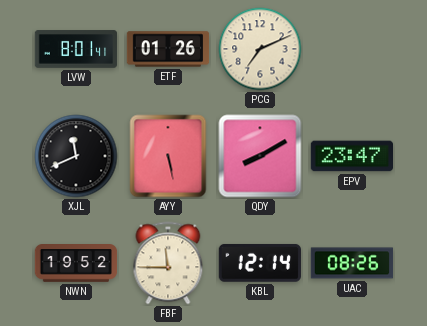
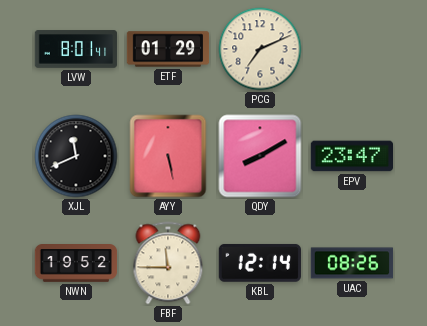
ETF: 01:26 -> 01:29 (168, 49)
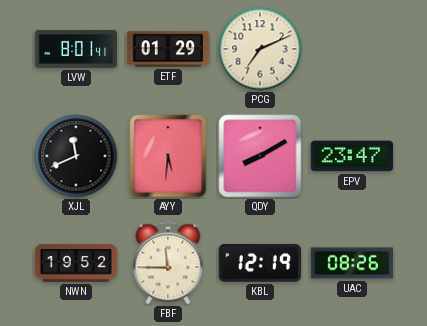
AYY: 5:28 -> 5:31 (168, 156)
KBL: 12:14 -> 12:19 (260, 263)
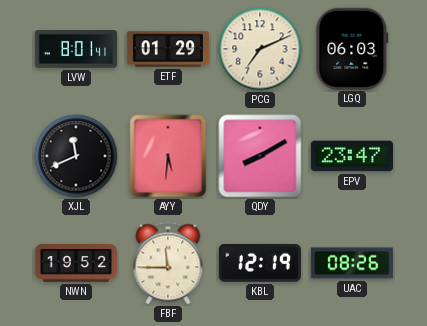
LGQ: none -> 06:03 (352, 48)
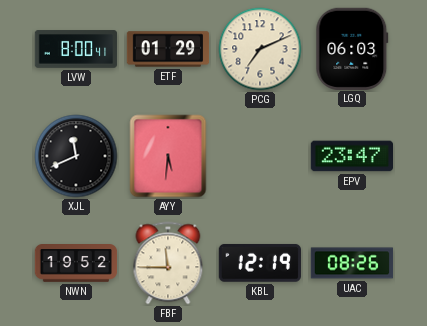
LVW: 8:01 -> 8:00 (76, 49)
QDY: 8:10 -> none (260, 156)
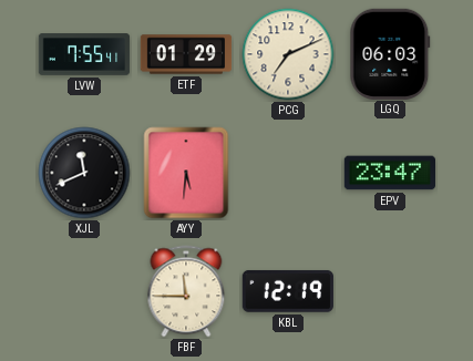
LVW: 8:00 -> 7:55 (84, 54)
NWN: 19:52 -> none (76, 264)
UAC: 08:26 -> none (352, 263)
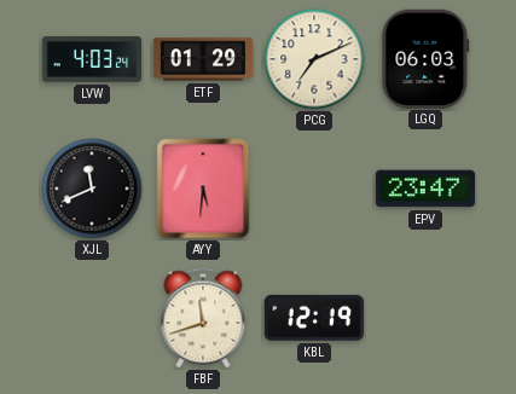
LVW: 7:55 -> 4:03 (92, 59)
FBF: 11:45 -> 11:42 (203, 318)
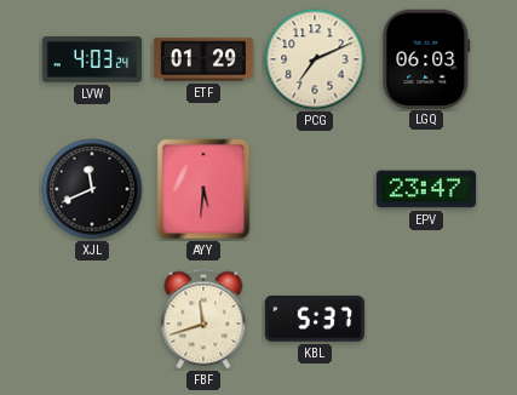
KBL: 12:19 -> 5:37 (315, 319)
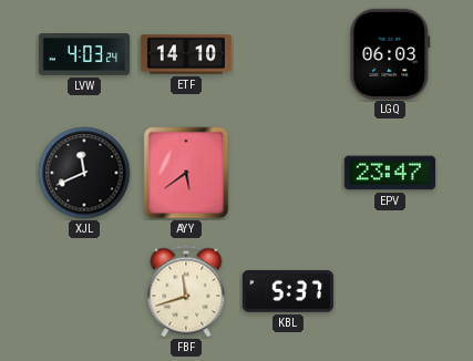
ETF: 01:29 -> 14:10 (186, 54)
PCG: 7:11 -> none (315, 59)
AYY: 5:31 -> 5:39 (186, 173)
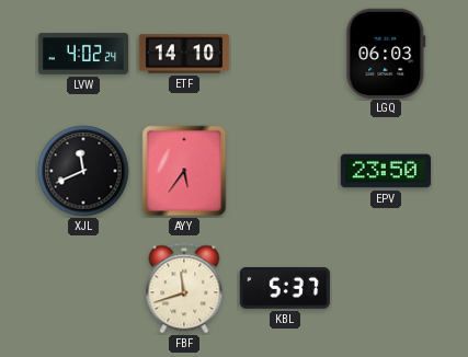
LVW: 4:03 -> 4:02 (83, 54)
AYY: 5:39 -> 5:36 (184, 171)
EPV: 23:47 -> 23:50 (385, 171)
